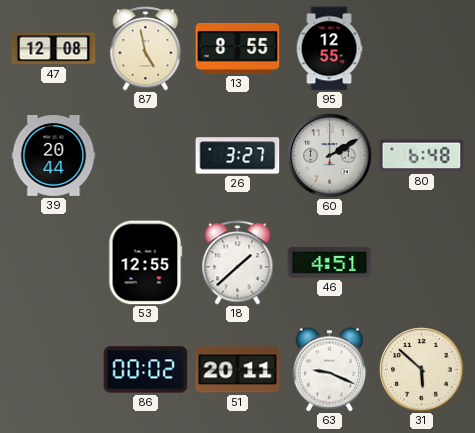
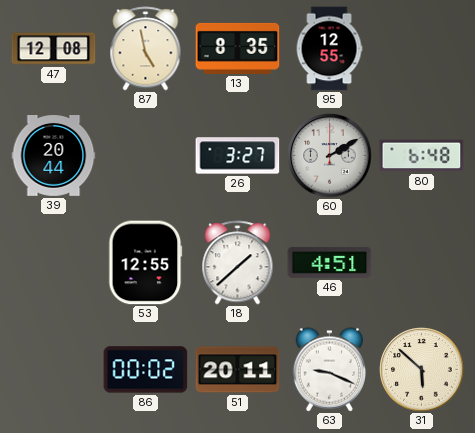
13: 8:55 -> 8:35 (238, 48)
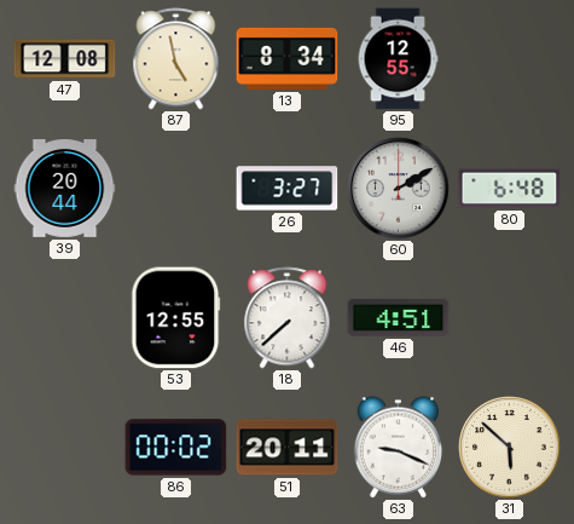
13: 8:35 -> 8:34 (288, 58)
18: 1:38 -> 7:38 (288, 318)
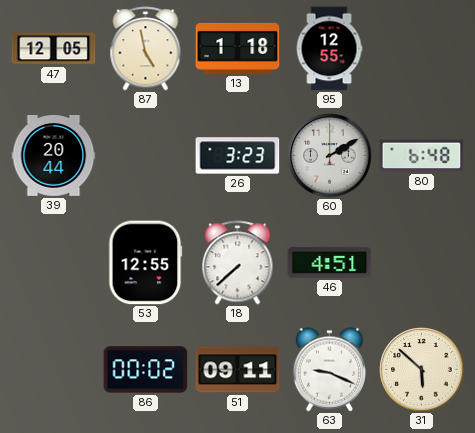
47: 12:08 -> 12:05 (54, 49)
13: 8:34 -> 1:18 (238, 48)
26: 3:27 -> 3:23 (238, 156)
51: 20:11 -> 09:11 (238, 370)
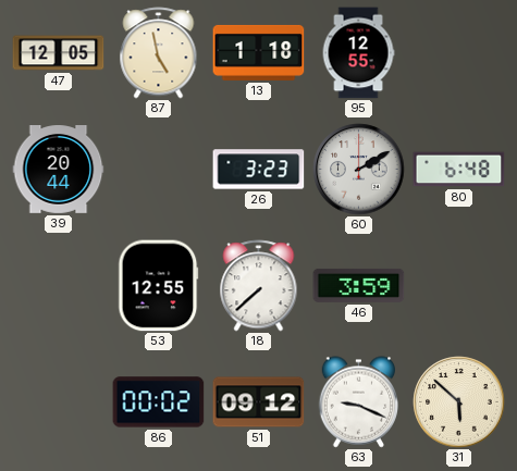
46: 4:51 -> 3:59 (359, 285)
51: 09:11 -> 09:12 (259, 402)
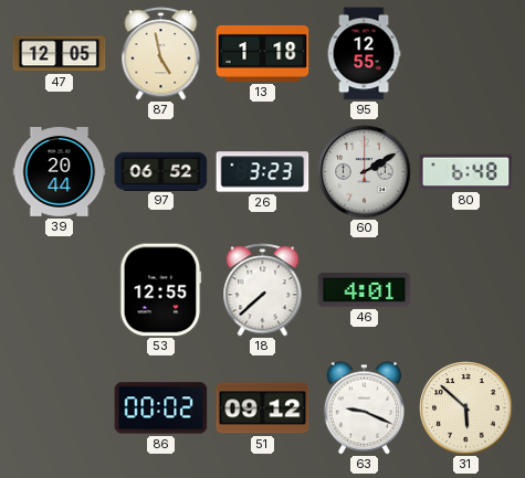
97: none -> 06:52 (161, 171)
46: 3:59 -> 4:01 (365, 289)
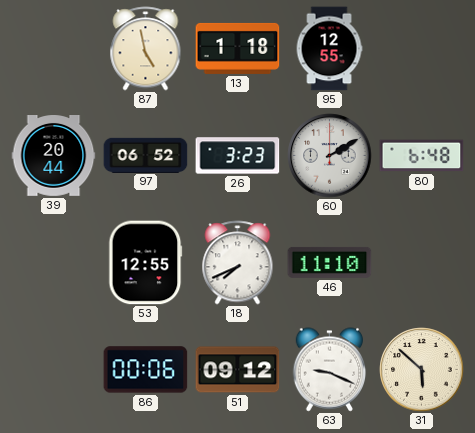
47: 12:05 -> none (60, 54)
18: 7:38 -> 7:41 (238, 263)
46: 4:01 -> 11:10 (330, 262)
86: 00:02 -> 00:06 (146, 370)
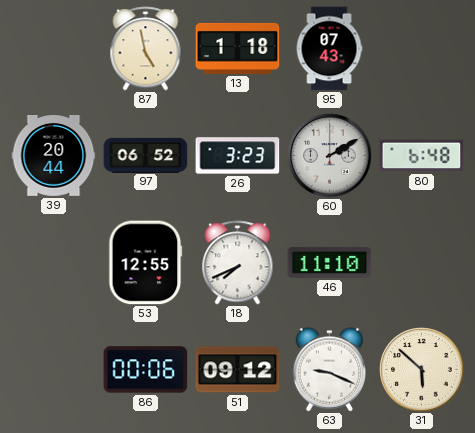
95: 12:55 -> 07:43 (329, 49)
